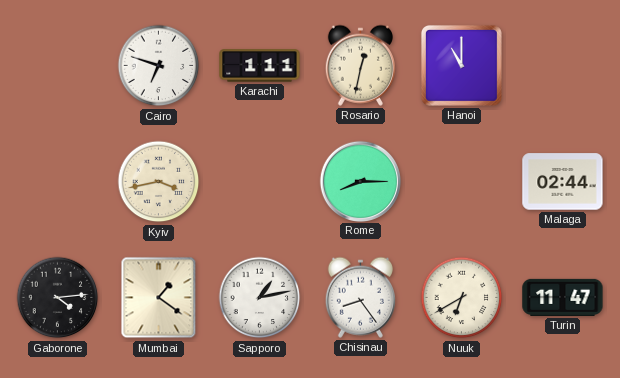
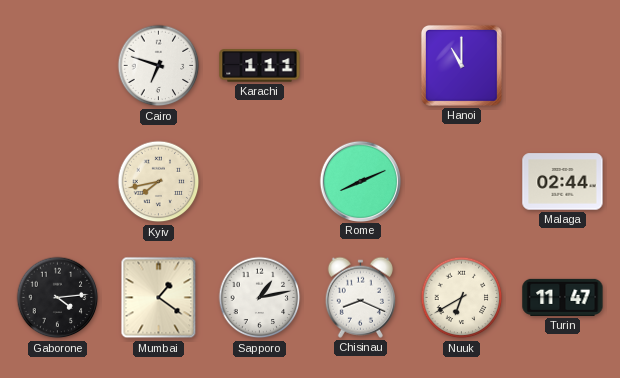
Rosario: 12:32 -> none (360, 65)
Kyiv: 3:43 -> 7:43 (159, 182)
Rome: 8:15 -> 8:11 (360, 181)
Chisinau: 8:24 -> 8:19 (360, 297)
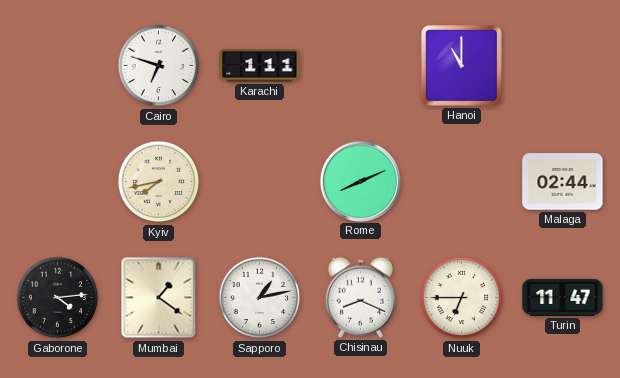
Nuuk: 6:40 -> 6:45 (462, 298)
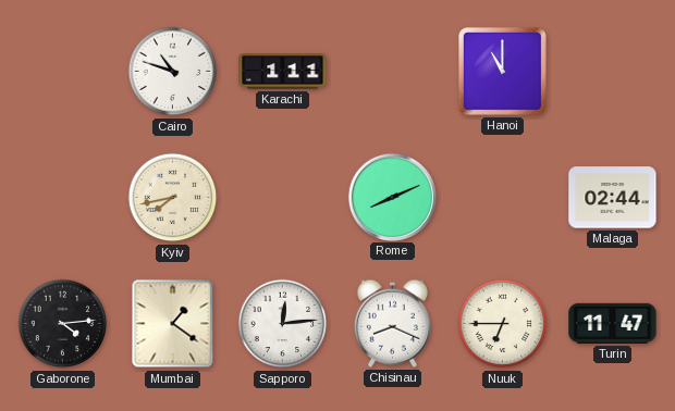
Cairo: 6:48 -> 10:48 (173, 72)
Sapporo: 1:13 -> 12:14 (283, 324)
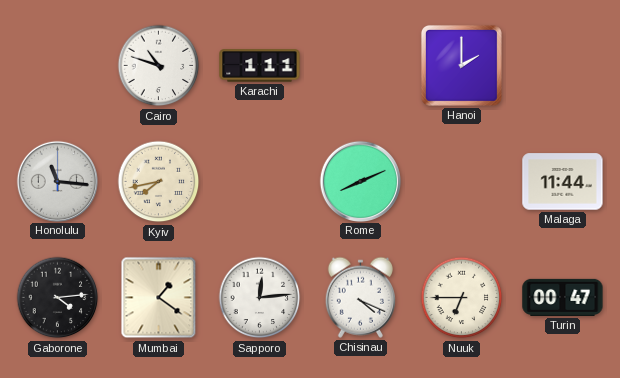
Hanoi: 11:00 -> 2:00 (461, 65)
Honolulu: none -> 11:16 (57, 181)
Malaga: 02:44 -> 11:44 (563, 182)
Chisinau: 8:19 -> 4:19 (360, 297)
Turin: 11:47 -> 00:47 (563, 297)
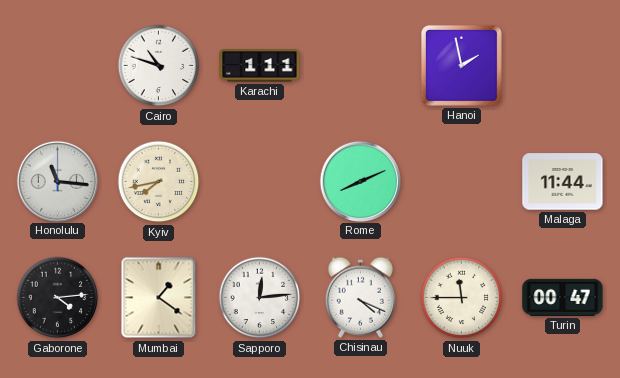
Hanoi: 2:00 -> 1:58 (461, 65)
Nuuk: 6:45 -> 11:45 (462, 298)
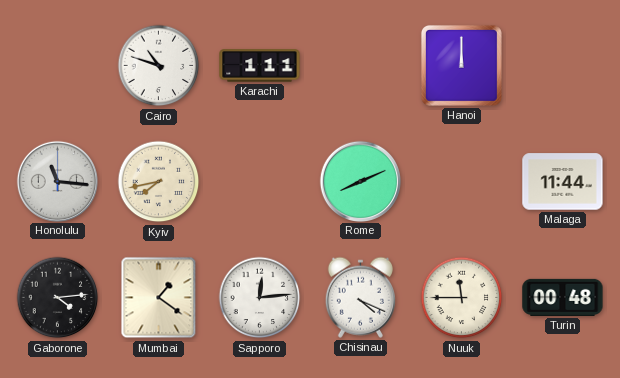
Hanoi: 1:58 -> 12:00 (461, 65)
Turin: 00:47 -> 00:48 (563, 297)
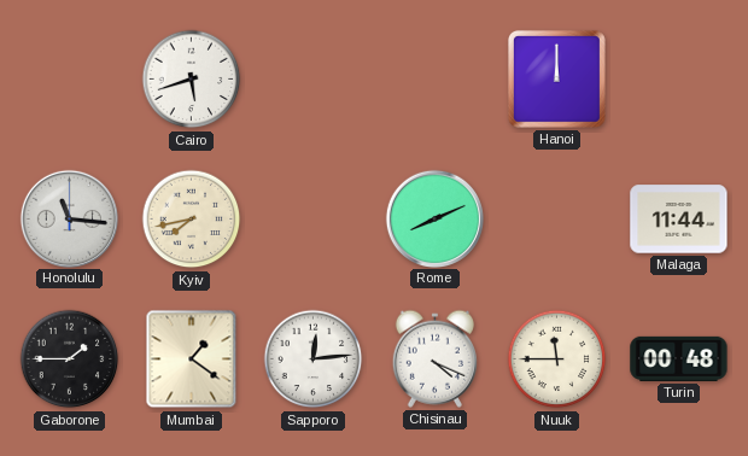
Cairo: 10:48 -> 5:42 (192, 80)
Karachi: 1:11 -> none (260, 66)
Gaborone: 4:14 -> 1:45 (70, 359)
